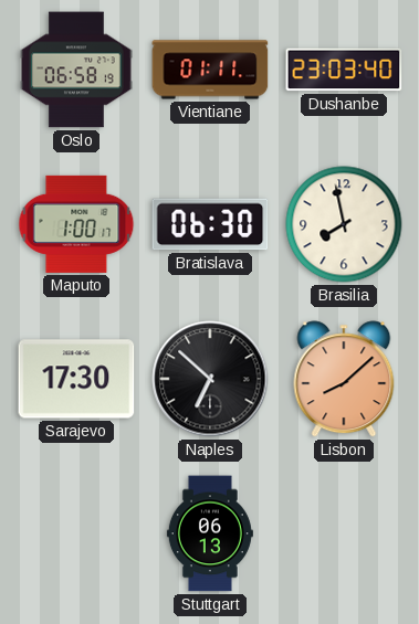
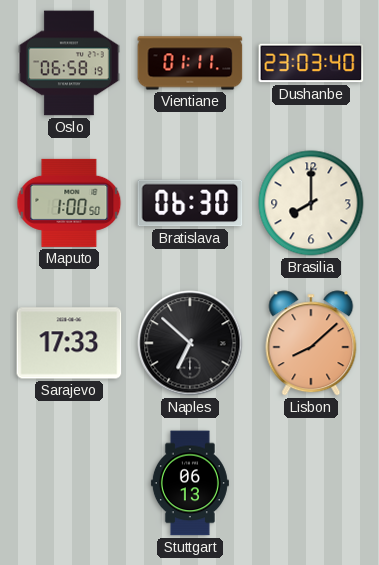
Maputo: 1:00:17 -> 1:00:50 (69, 203)
Brasilia: 7:58 -> 8:00 (311, 203)
Sarajevo: 17:30 -> 17:33 (69, 343)
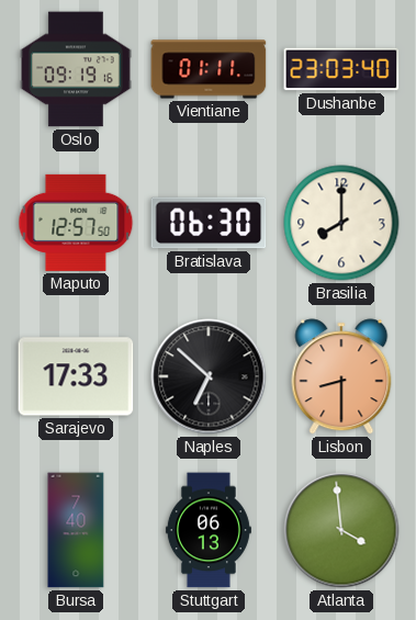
Oslo: 06:58 -> 09:19 (77, 69)
Maputo: 1:00 -> 12:57 (76, 223)
Lisbon: 8:08 -> 8:30 (341, 376)
Bursa: none -> 7:40 (76, 530)
Atlanta: none -> 3:59 (341, 530)
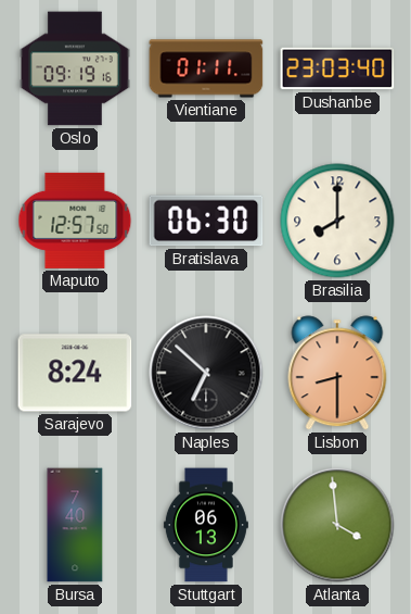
Sarajevo: 17:33 -> 8:24 (75, 373)
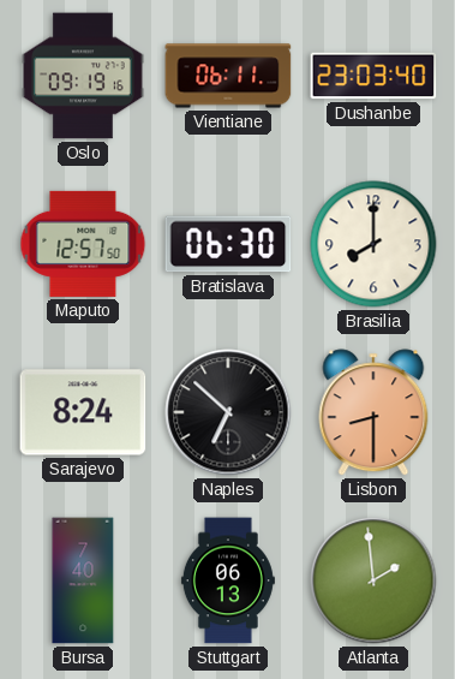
Vientiane: 01:11 -> 06:11 (228, 76)
Atlanta: 3:59 -> 1:59 (373, 580)
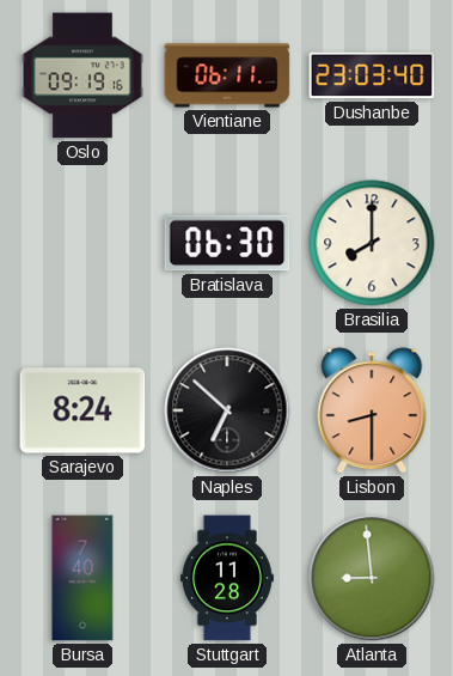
Maputo: 12:57 -> none (83, 244)
Stuttgart: 06:13 -> 11:28 (227, 578)
Atlanta: 1:59 -> 8:59 (372, 578)
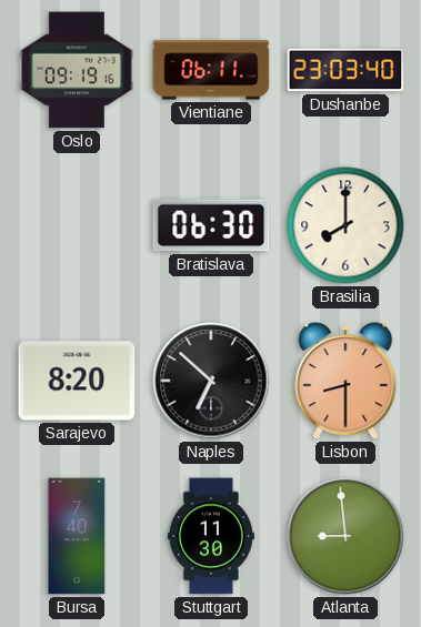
Sarajevo: 8:24 -> 8:20 (77, 381)
Stuttgart: 11:28 -> 11:30 (211, 536)
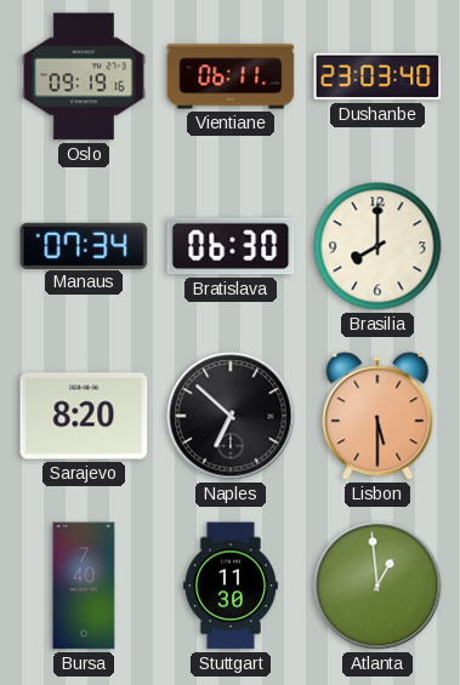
Manaus: none -> 07:34 (84, 245)
Lisbon: 8:30 -> 5:30 (377, 416)
Atlanta: 8:59 -> 12:59 (377, 586)
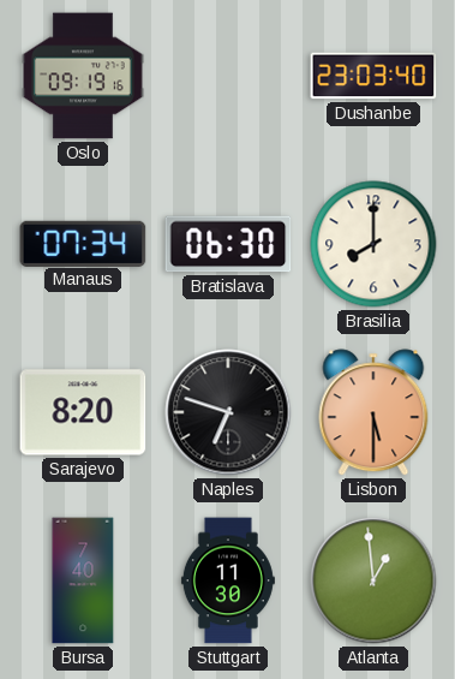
Vientiane: 06:11 -> none (231, 76)
Naples: 6:52 -> 6:48 (228, 412)
